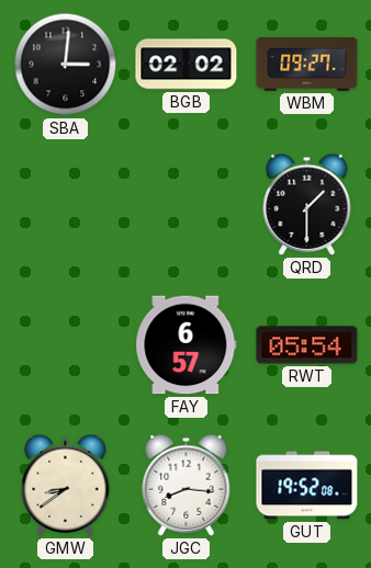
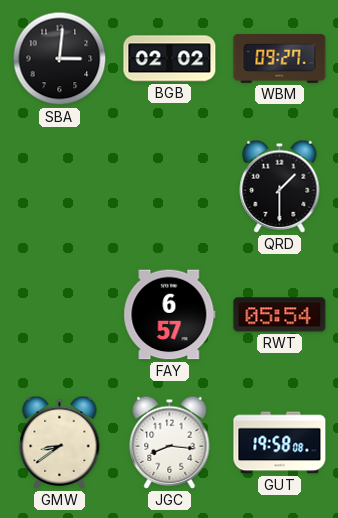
GUT: 19:52 -> 19:58 (280, 443)
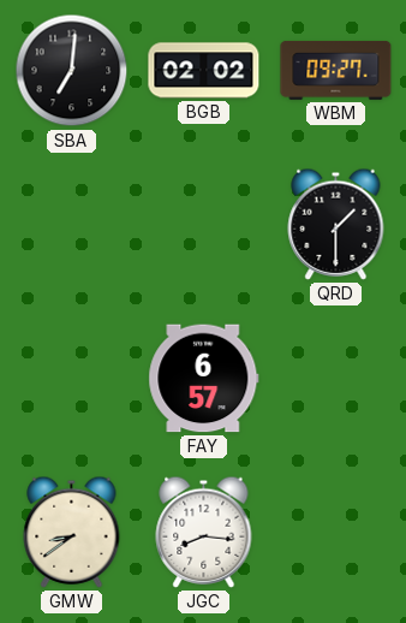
SBA: 3:01 -> 7:01 (72, 71)
RWT: 05:54 -> none (280, 315)
GUT: 19:58 -> none (280, 443)
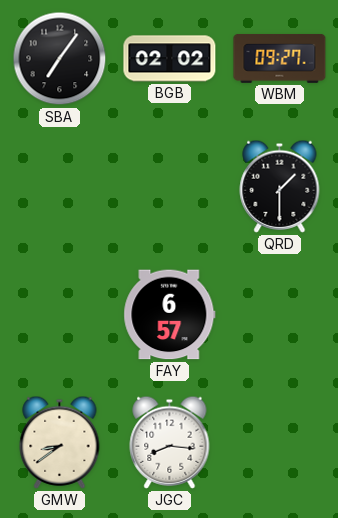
SBA: 7:01 -> 7:06 (60, 59)
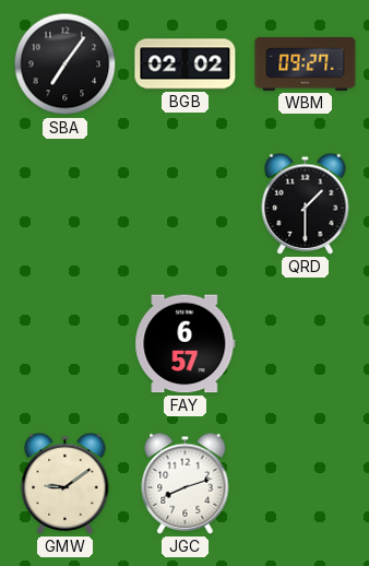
GMW: 8:39 -> 9:09 (66, 483)
JGC: 8:16 -> 8:12 (186, 483)
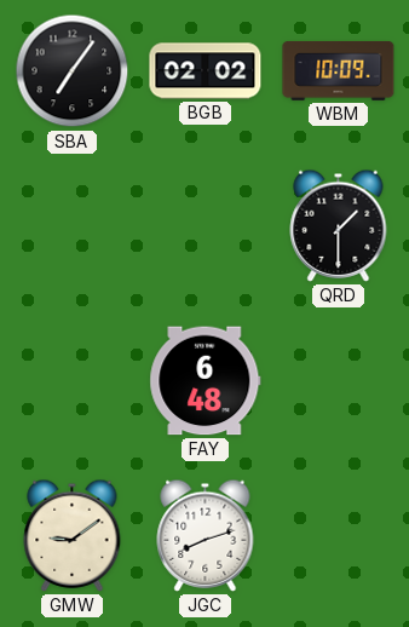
WBM: 09:27 -> 10:09 (339, 70)
FAY: 6:57 -> 6:48 (206, 381)
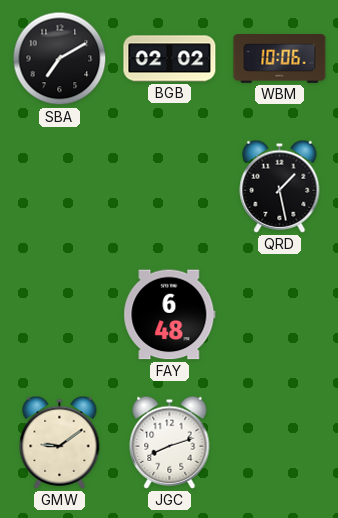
SBA: 7:06 -> 7:10 (60, 59)
WBM: 10:09 -> 10:06 (280, 58)
QRD: 1:30 -> 1:28 (280, 186)
